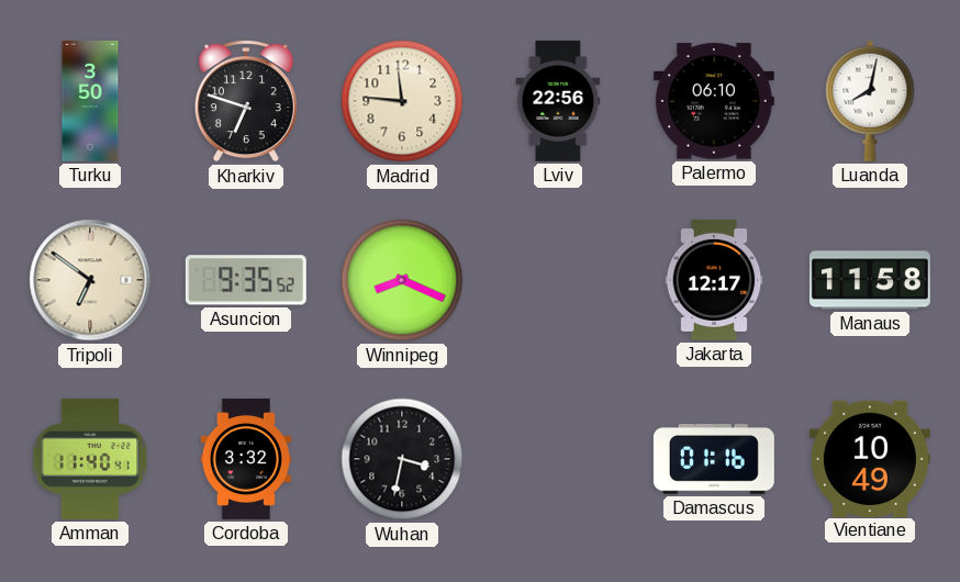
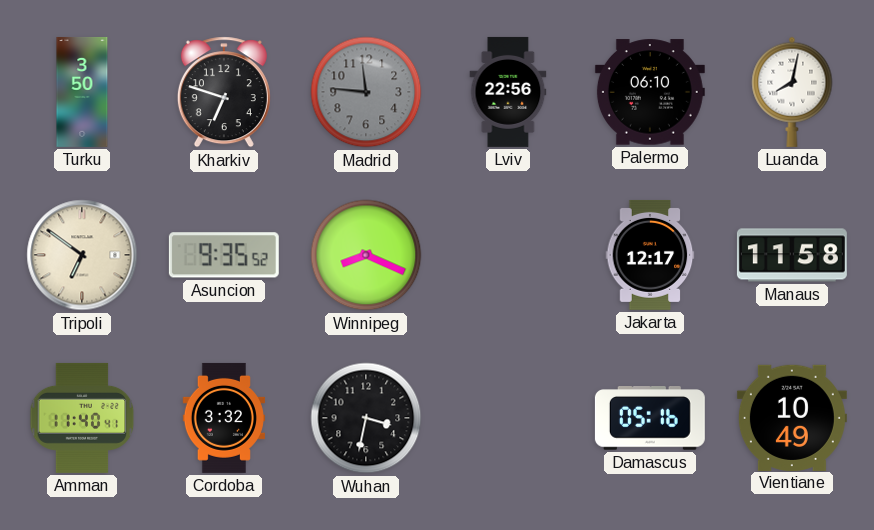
Madrid dial: cream -> grey (366, 92)
Damascus: 01:16 -> 05:16 (650, 419)
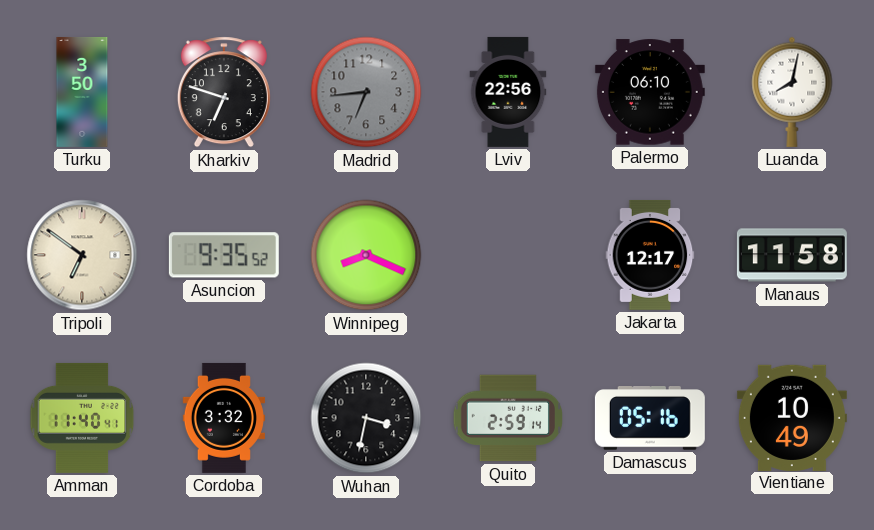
Madrid: 11:46 -> 6:44 (366, 92)
Quito: none -> 2:59 (508, 418)
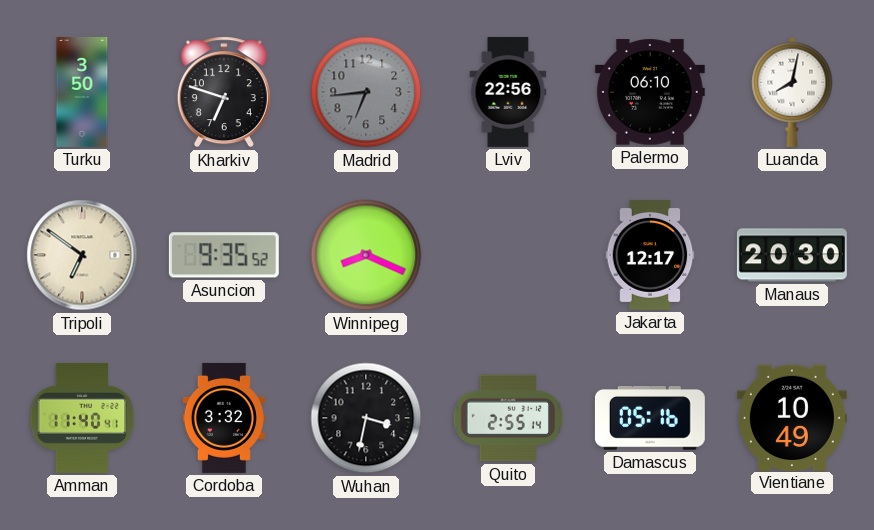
Manaus: 11:58 -> 20:30 (792, 255)
Quito: 2:59 -> 2:55 (508, 418)
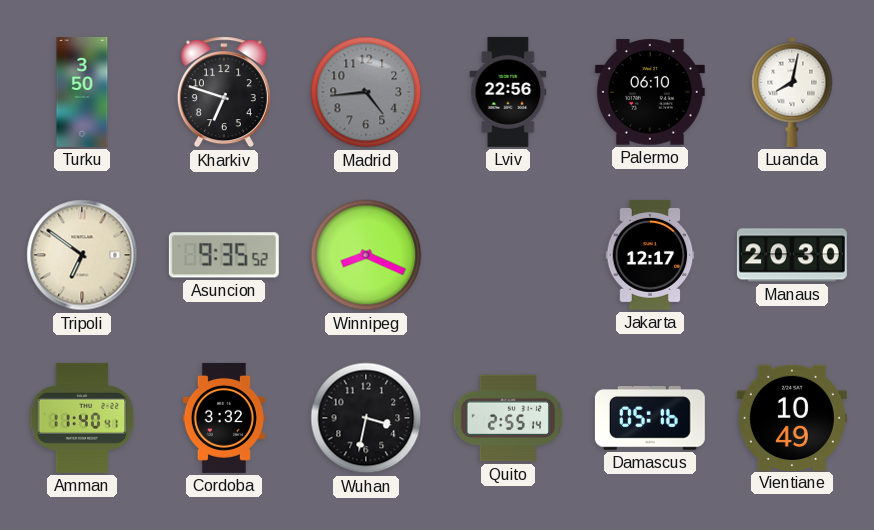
Madrid: 6:44 -> 4:44 (366, 92)
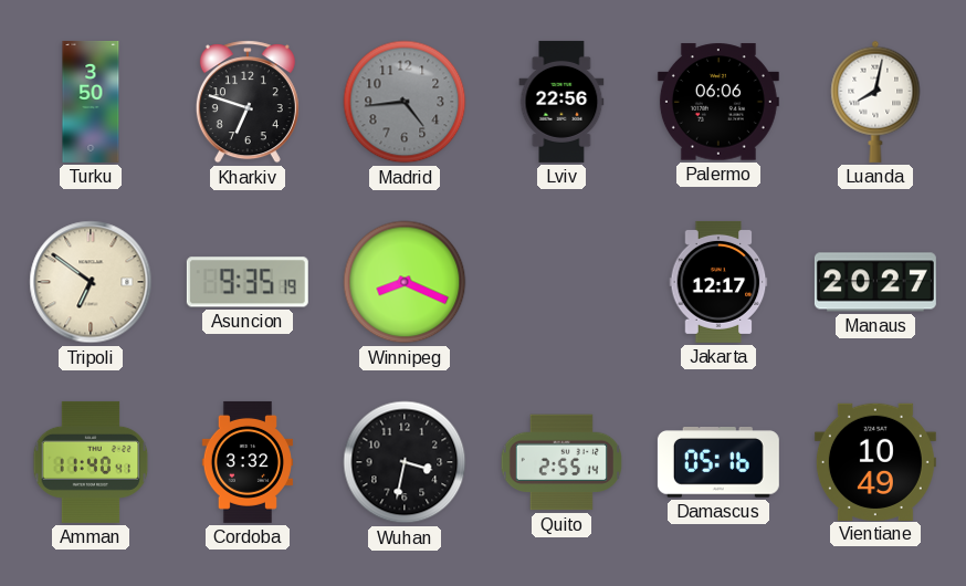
Palermo: 06:10 -> 06:06 (718, 102)
Asuncion: 9:35:52 -> 9:35:19 (248, 282)
Manaus: 20:30 -> 20:27 (875, 282)
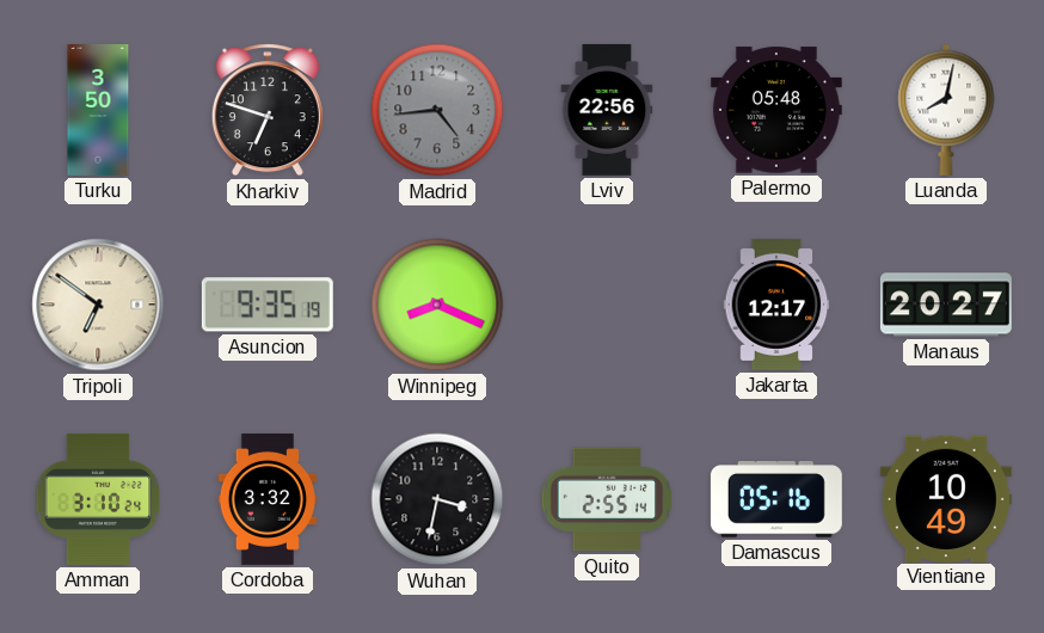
Palermo: 06:06 -> 05:48 (776, 110)
Amman: 11:40 -> 3:10 (98, 499)
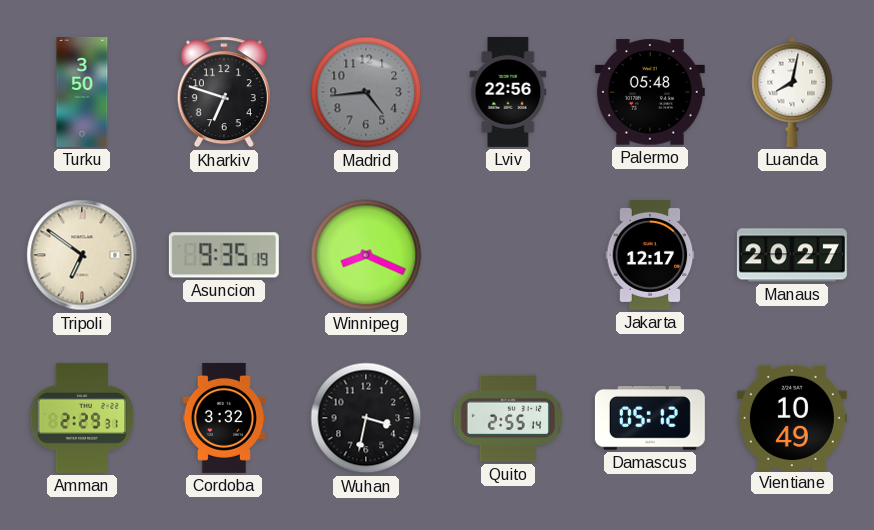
Amman: 3:10 -> 2:29 (82, 418)
Damascus: 05:16 -> 05:12 (650, 419)
